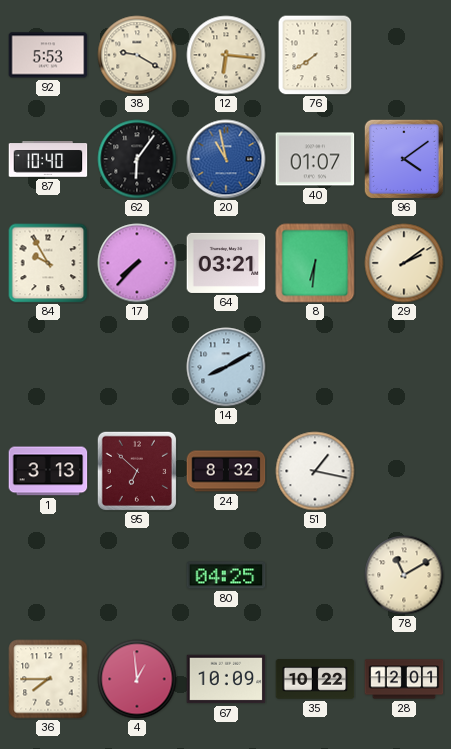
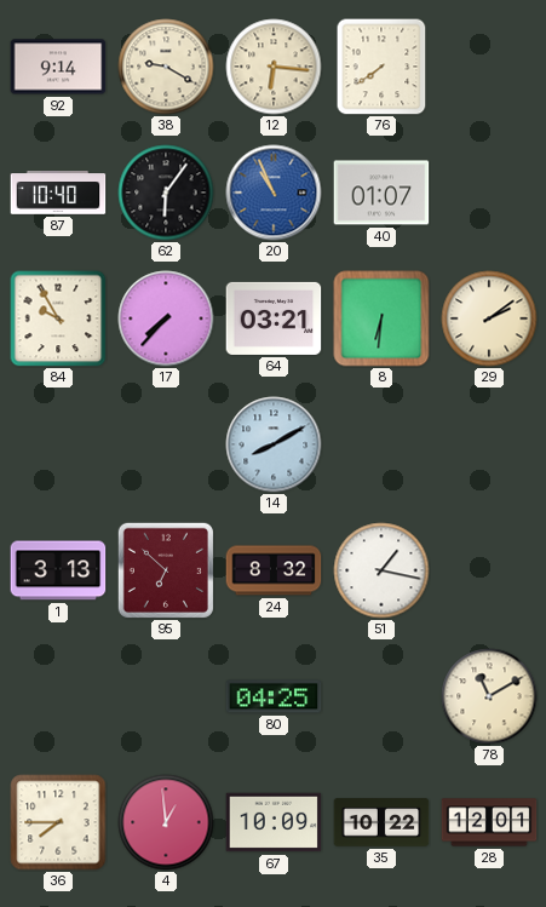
92: 5:53 -> 9:14 (58, 67)
20: 10:58 -> 10:56 (274, 193)
96: 4:09 -> none (404, 159)
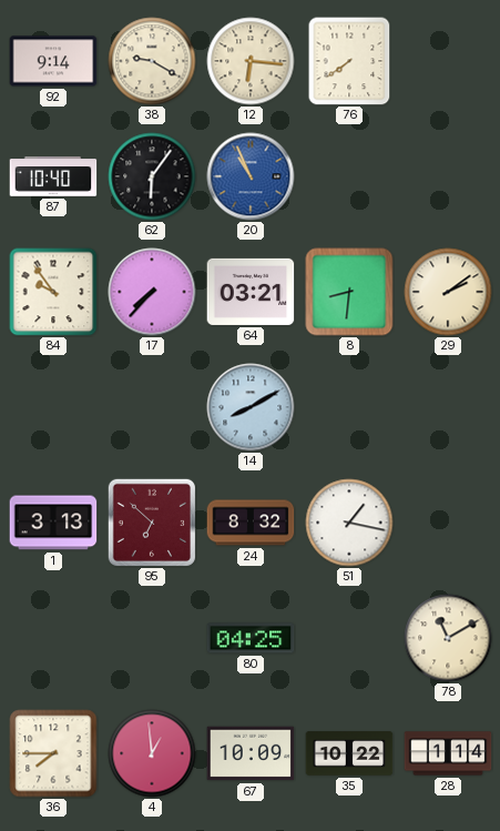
40: 01:07 -> none (381, 193)
84: 9:55 -> 9:54 (53, 292)
8: 6:31 -> 8:31 (349, 292)
28: 12:01 -> 1:14 (448, 753)
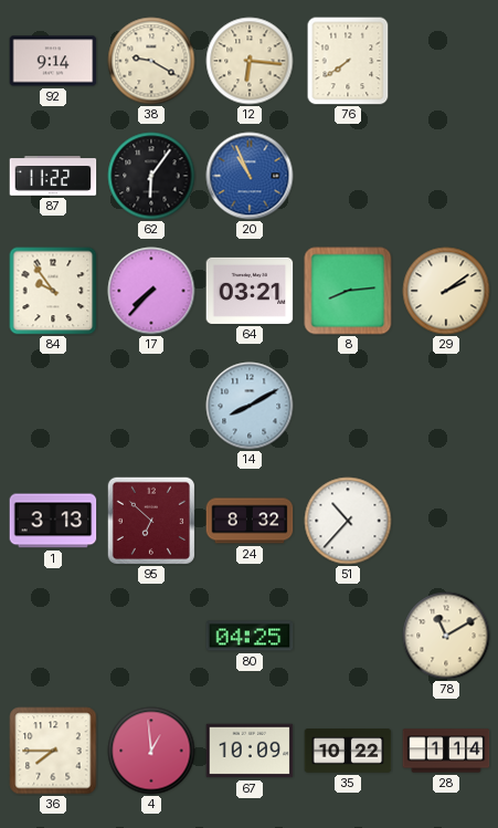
87: 10:40 -> 11:22 (53, 176)
8: 8:31 -> 8:14 (348, 291)
51: 1:17 -> 10:37 (348, 521)
